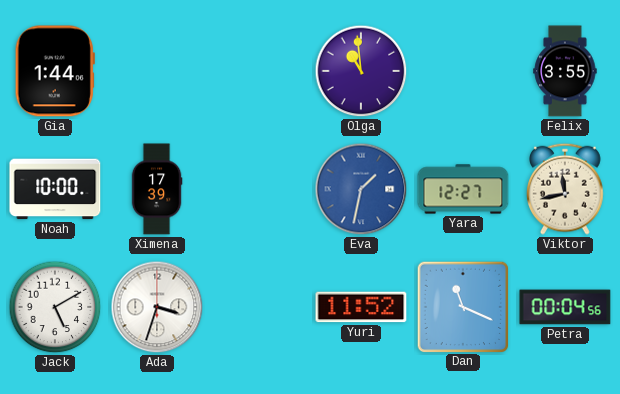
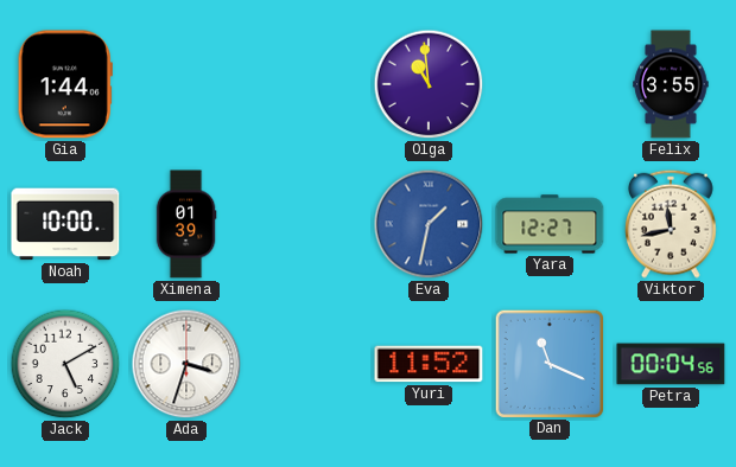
Ximena: 17:39 -> 01:39 (186, 224)
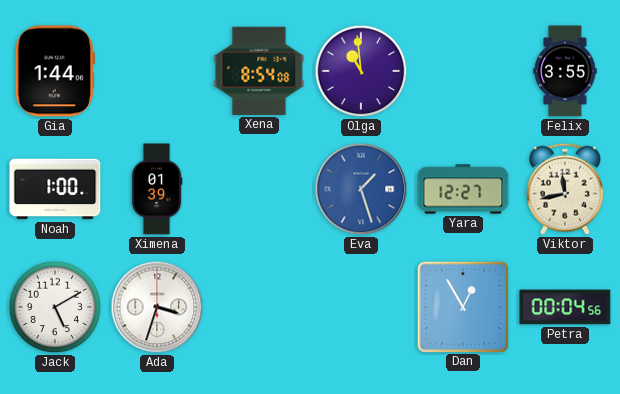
Xena: none -> 8:54 (259, 71)
Noah: 10:00 -> 1:00 (55, 189)
Eva: 1:32 -> 1:27 (361, 189)
Yuri: 11:52 -> none (429, 364)
Dan: 11:19 -> 12:55 (462, 306)
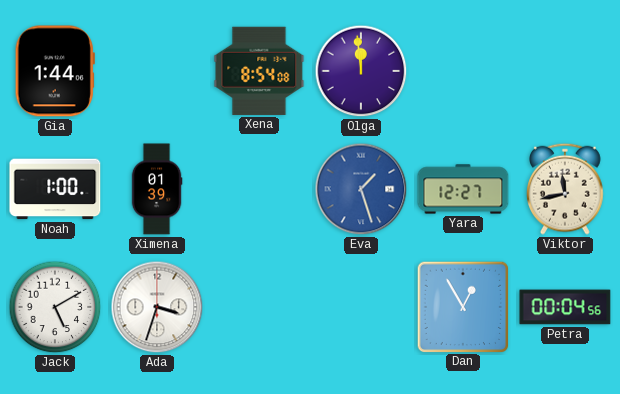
Olga: 10:59 -> 11:59 (361, 71)
Felix: 3:55 -> none (565, 71)
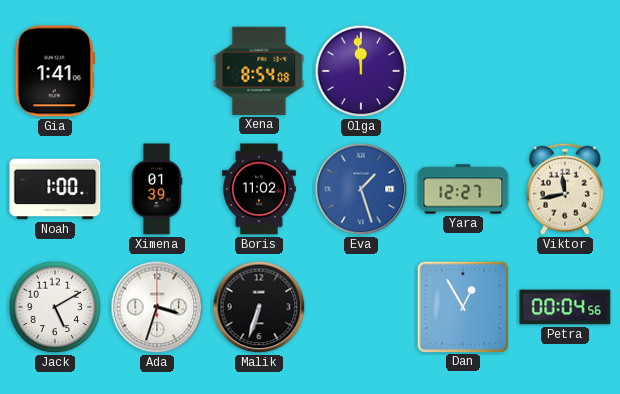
Gia: 1:44 -> 1:41 (55, 71)
Boris: none -> 11:02 (260, 189)
Malik: none -> 6:33 (259, 307)
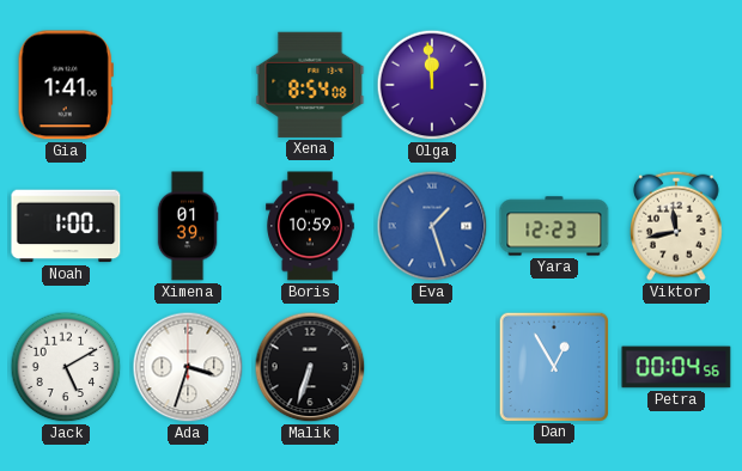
Boris: 11:02 -> 10:59 (311, 226)
Yara: 12:27 -> 12:23 (554, 226)
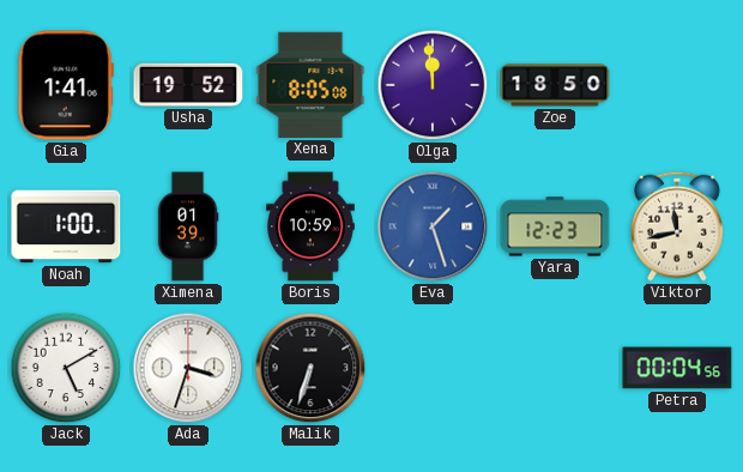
Usha: none -> 19:52 (188, 85)
Xena: 8:54 -> 8:05 (310, 85)
Zoe: none -> 18:50 (555, 85)
Dan: 12:55 -> none (553, 366)
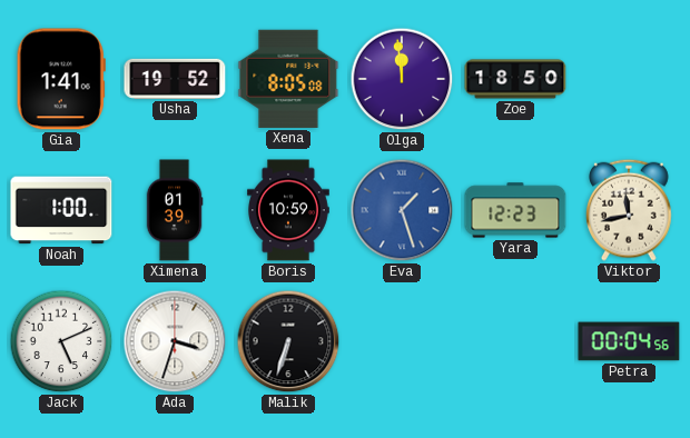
Jack: 5:10 -> 5:11 (61, 341)
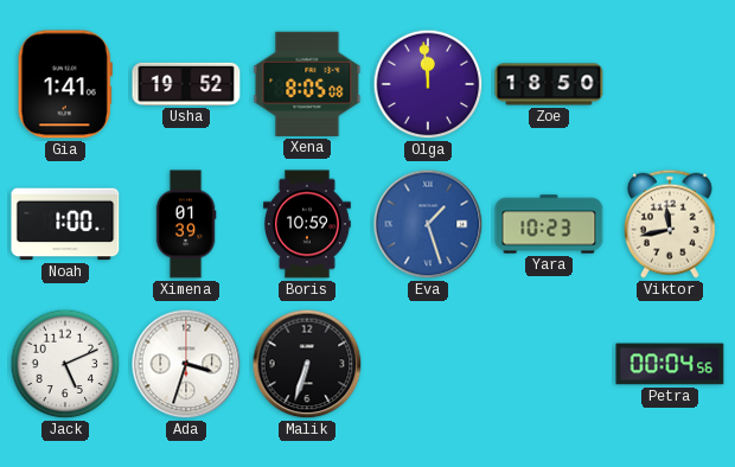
Yara: 12:23 -> 10:23 (549, 224)
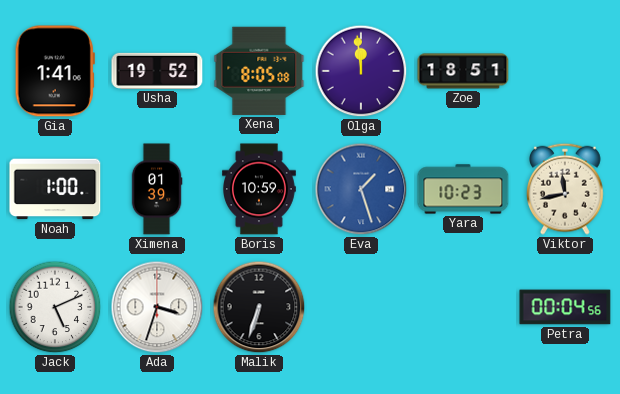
Zoe: 18:50 -> 18:51 (463, 71)
